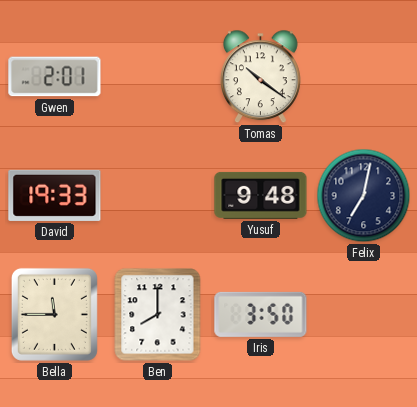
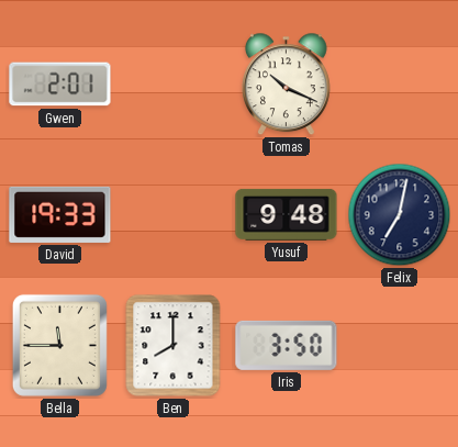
Tomas: 10:21 -> 10:19 (286, 85)
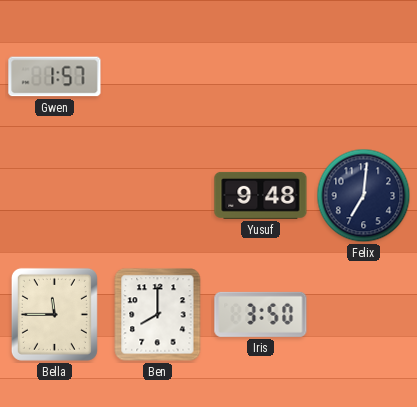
Gwen: 2:01 -> 1:57 (55, 77)
Tomas: 10:19 -> none (286, 85)
David: 19:33 -> none (60, 214)
Felix: 7:02 -> 7:01 (364, 196)
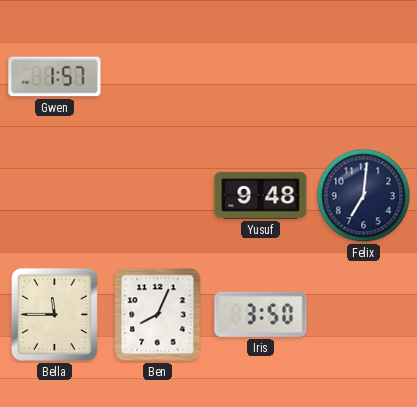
Ben: 8:00 -> 8:04 (158, 315)
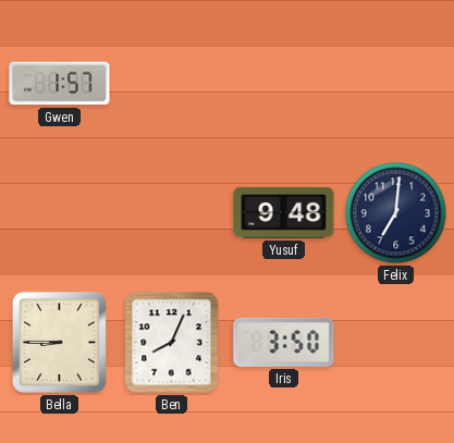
Bella: 11:45 -> 8:45 (59, 342)
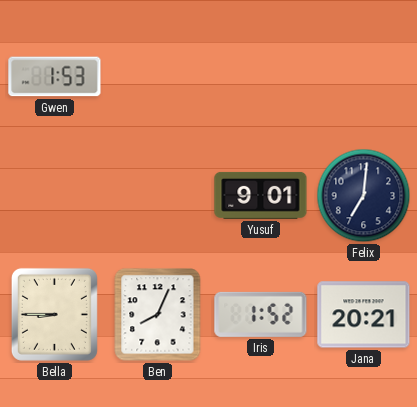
Gwen: 1:57 -> 1:53 (55, 77)
Yusuf: 9:48 -> 9:01 (261, 195)
Iris: 3:50 -> 1:52 (261, 314)
Jana: none -> 20:21 (364, 315)
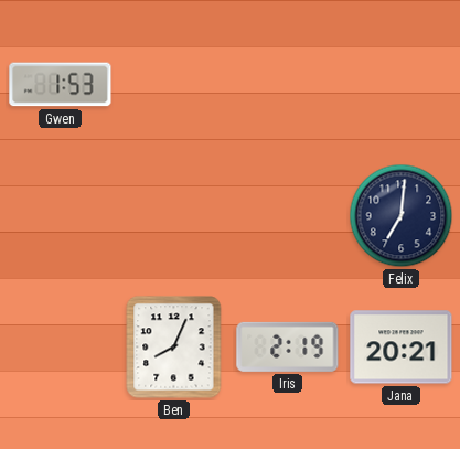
Yusuf: 9:01 -> none (261, 195)
Bella: 8:45 -> none (54, 314)
Iris: 1:52 -> 2:19 (288, 346)
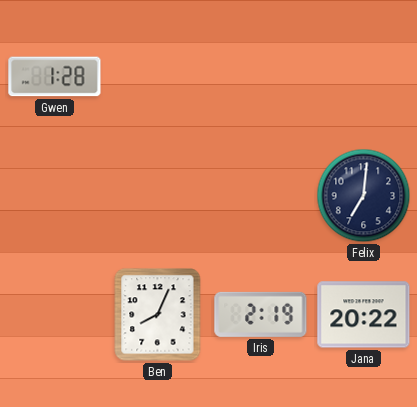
Gwen: 1:53 -> 1:28 (55, 77)
Jana: 20:21 -> 20:22 (364, 315)
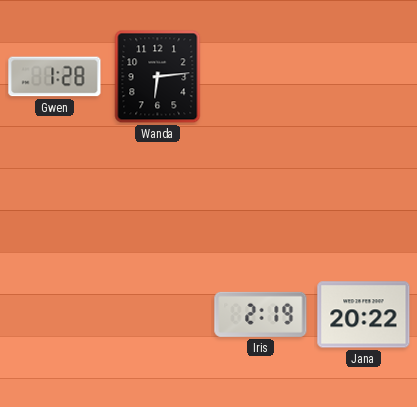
Wanda: none -> 6:14 (158, 77)
Felix: 7:01 -> none (364, 196)
Ben: 8:04 -> none (158, 315)
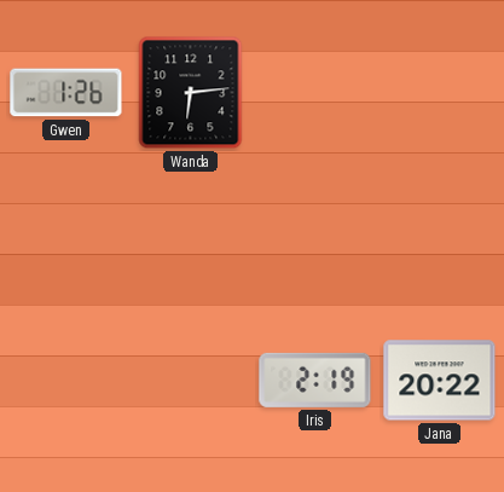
Gwen: 1:28 -> 1:26 (66, 93)
